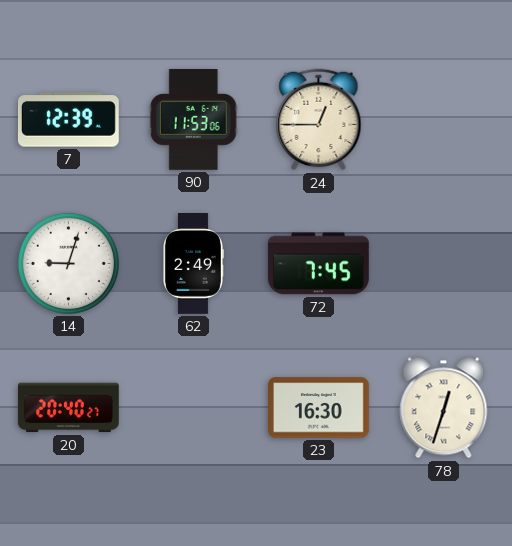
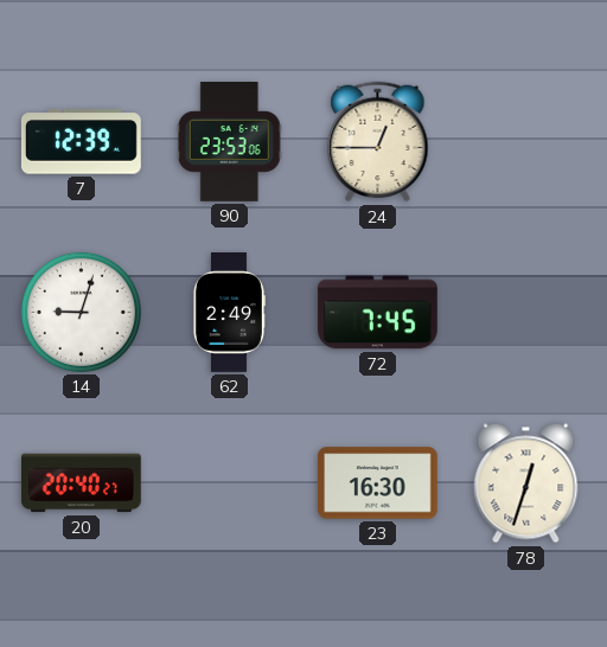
90: 11:53 -> 23:53 (229, 142)
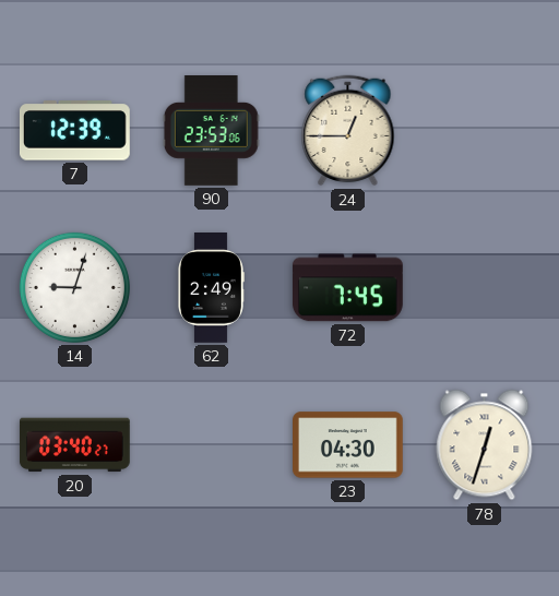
20: 20:40 -> 03:40 (74, 445)
23: 16:30 -> 04:30 (348, 445)
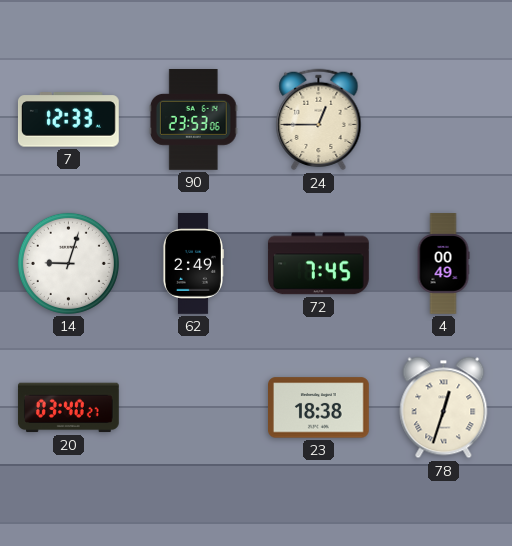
7: 12:39 -> 12:33 (68, 120)
4: none -> 00:49 (443, 264)
23: 04:30 -> 18:38 (319, 408)
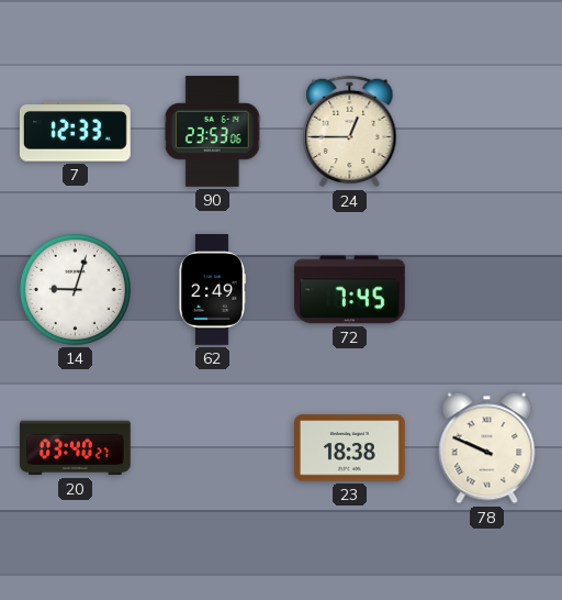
4: 00:49 -> none (443, 264)
78: 12:33 -> 9:49 (487, 448)
